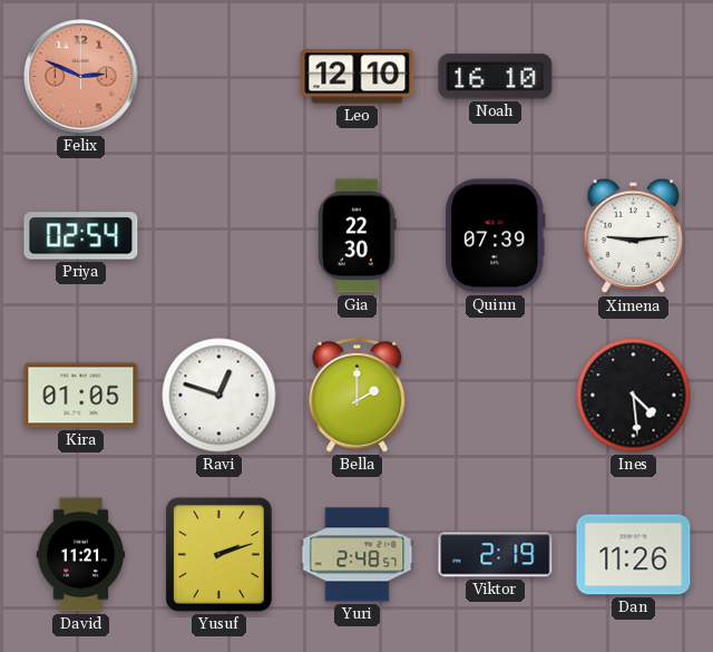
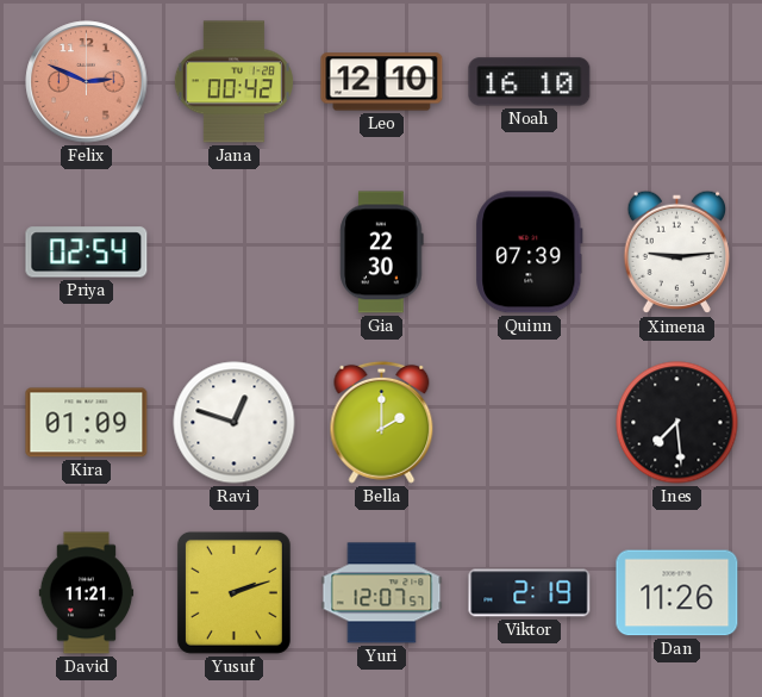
Jana: none -> 00:42 (233, 82)
Kira: 01:05 -> 01:09 (87, 423)
Ines: 4:29 -> 7:29 (677, 423)
Yuri: 2:48 -> 12:07 (382, 593)
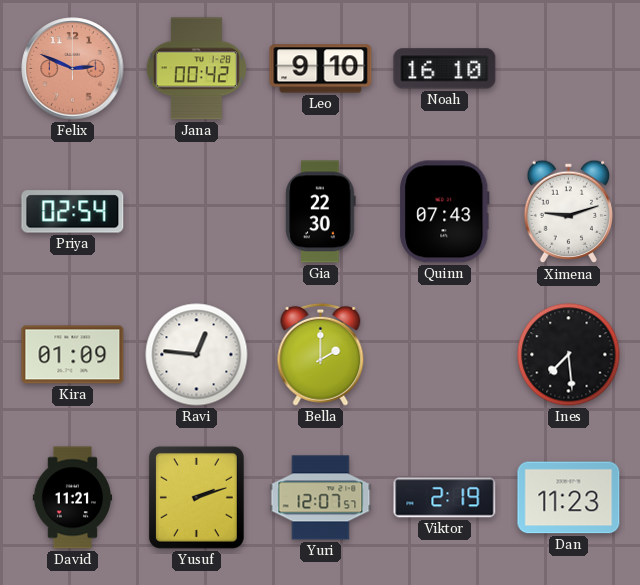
Leo: 12:10 -> 9:10 (321, 69)
Quinn: 07:39 -> 07:43 (445, 212)
Ximena: 9:14 -> 9:12 (569, 212)
Ravi: 12:48 -> 12:46 (197, 355)
Dan: 11:26 -> 11:23 (569, 498)
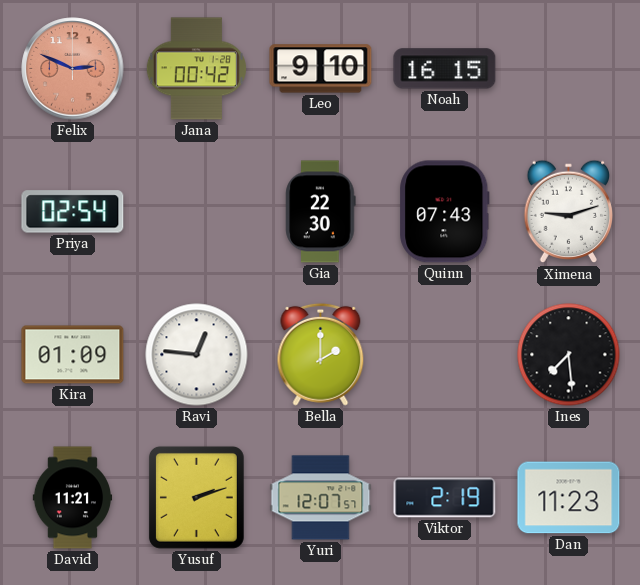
Noah: 16:10 -> 16:15 (445, 69)
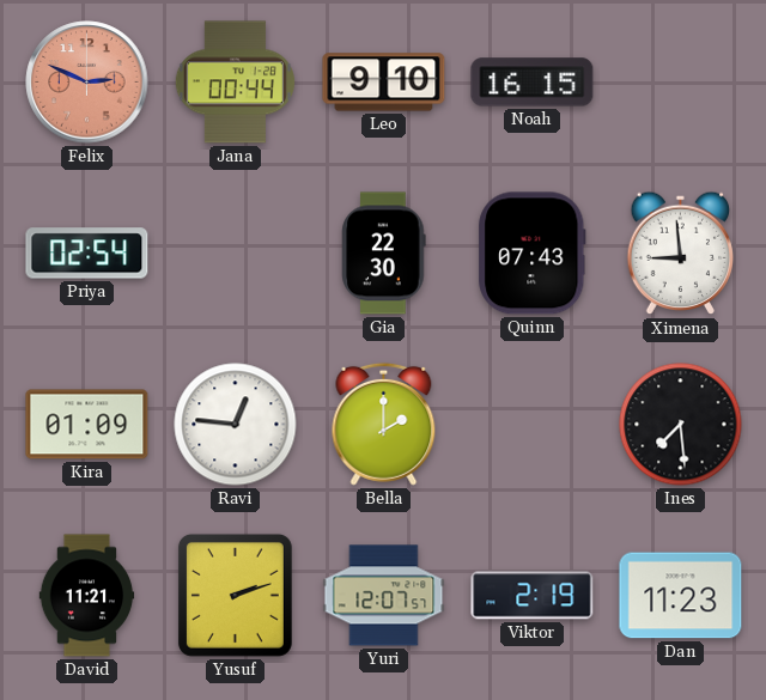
Jana: 00:42 -> 00:44 (235, 83)
Ximena: 9:12 -> 8:59 (681, 254)
